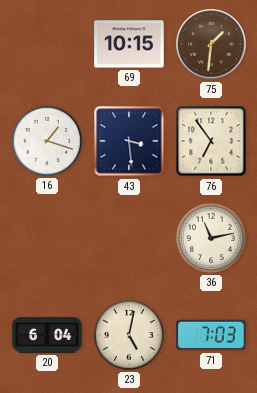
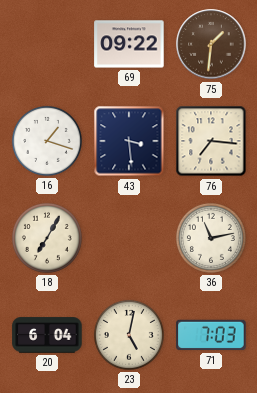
69: 10:15 -> 09:22 (129, 44)
76: 6:54 -> 7:16 (211, 141)
18: none -> 7:05 (47, 238)
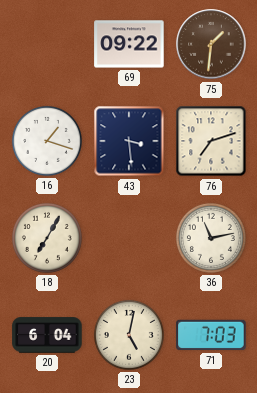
76: 7:16 -> 7:12 (211, 141)
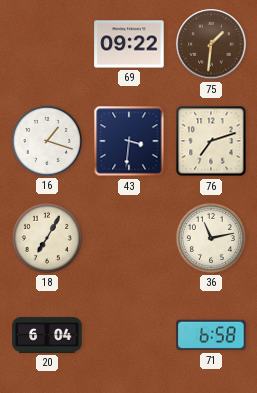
43: 3:29 -> 3:31 (129, 141)
23: 5:02 -> none (129, 335)
71: 7:03 -> 6:58 (211, 335)
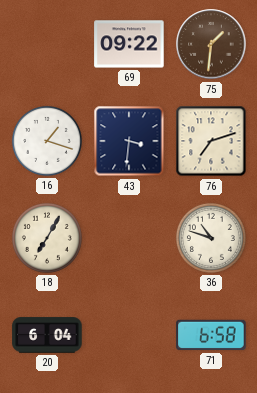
36: 11:13 -> 10:48 (211, 238)
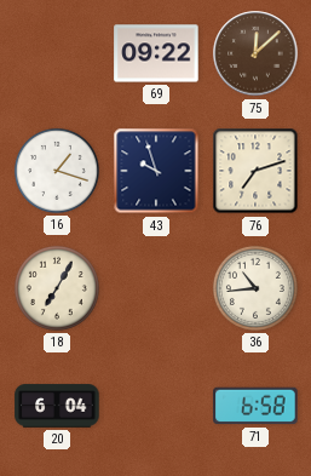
75: 1:31 -> 12:08 (255, 53)
43: 3:31 -> 9:57 (156, 171)
36: 10:48 -> 10:44 (255, 288)
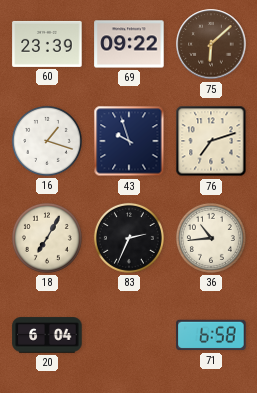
60: none -> 23:39 (47, 44)
75: 12:08 -> 6:08 (211, 44)
83: none -> 2:34 (129, 238)
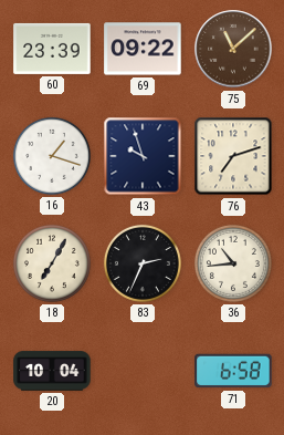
75: 6:08 -> 11:08 (233, 49)
20: 6:04 -> 10:04 (52, 371)
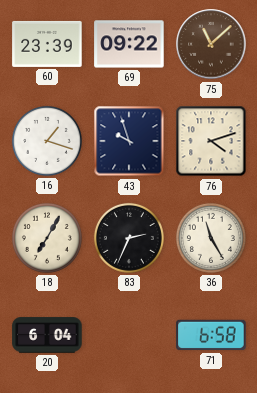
76: 7:12 -> 4:12 (211, 141)
36: 10:44 -> 11:25 (211, 238)
20: 10:04 -> 6:04 (47, 335)
